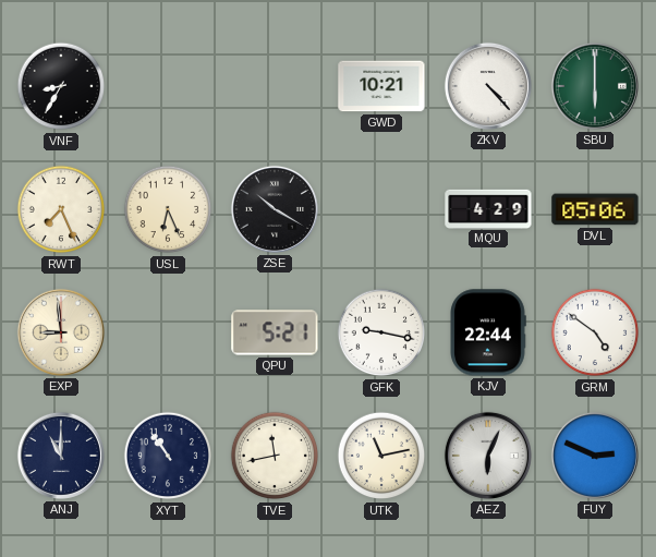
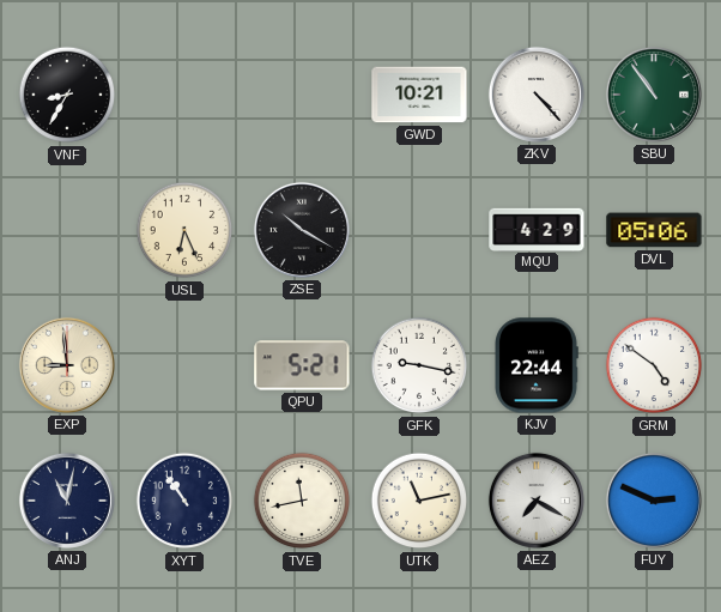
SBU: 6:00 -> 10:54 (654, 95)
RWT: 7:26 -> none (61, 209)
ANJ: 11:00 -> 11:02 (67, 501)
AEZ: 6:04 -> 7:20 (537, 501)
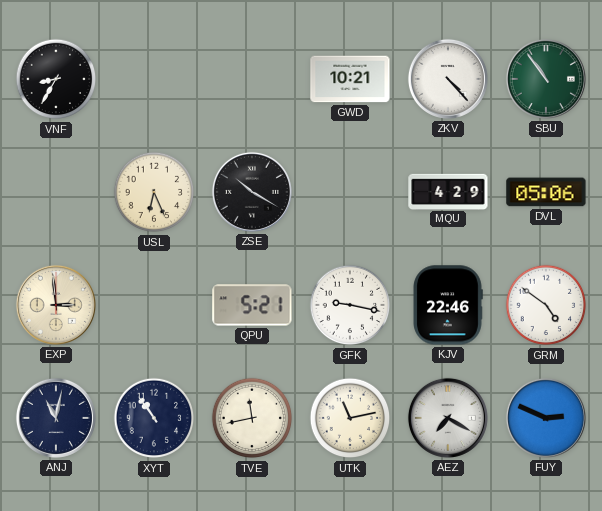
EXP: 8:59 -> 2:59 (56, 305)
KJV: 22:44 -> 22:46 (448, 305)
